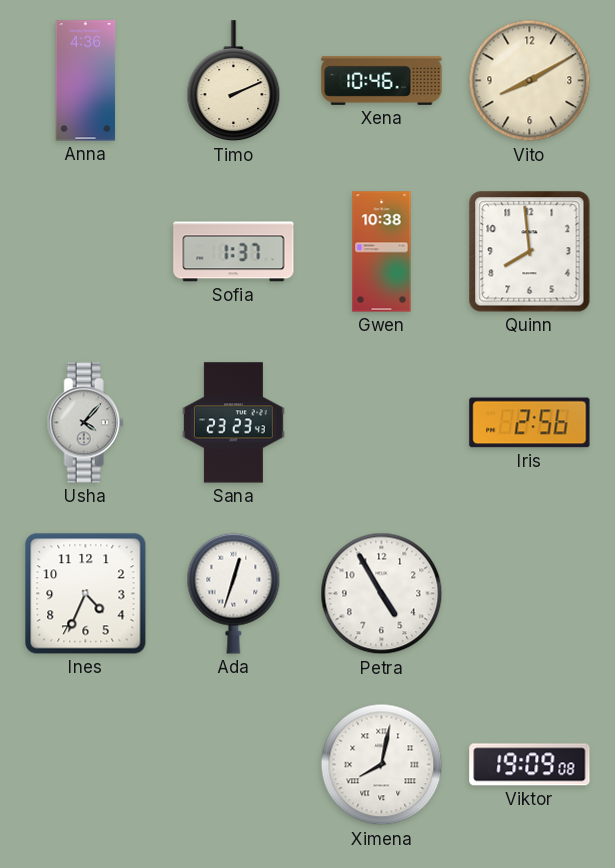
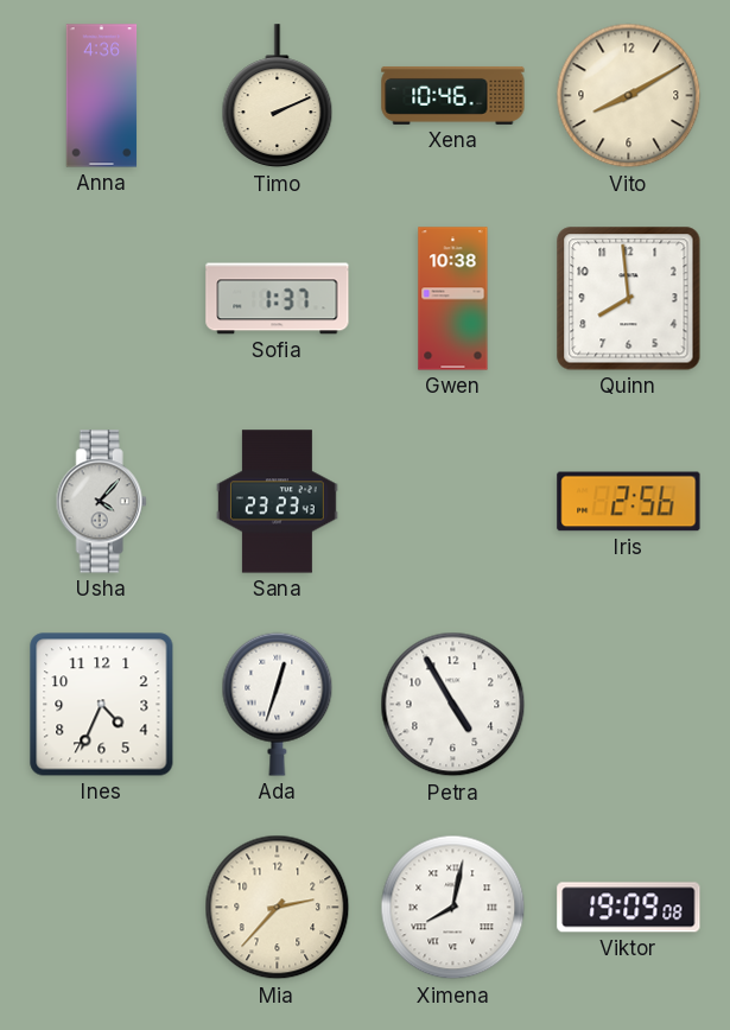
Mia: none -> 2:37 (278, 908)
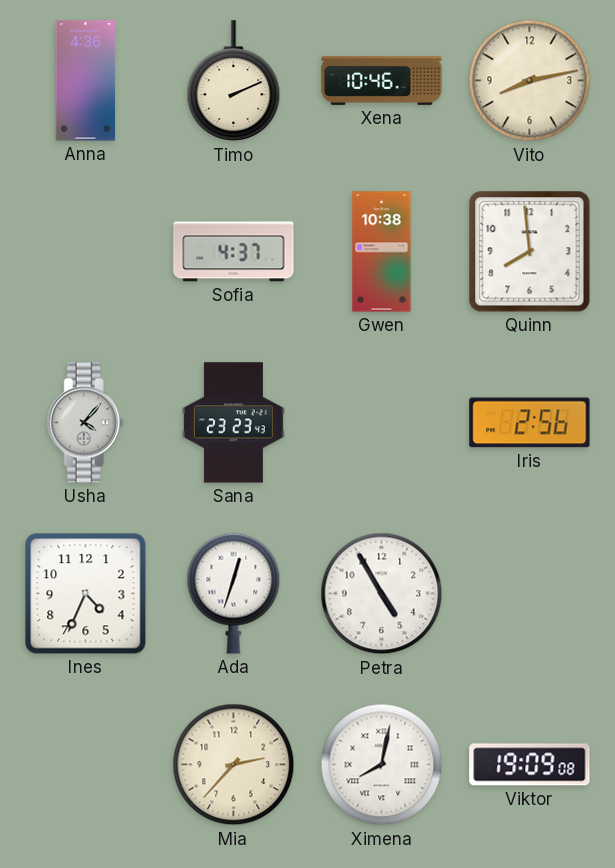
Vito: 8:10 -> 8:13 (530, 81)
Sofia: 1:37 -> 4:37 (234, 252)
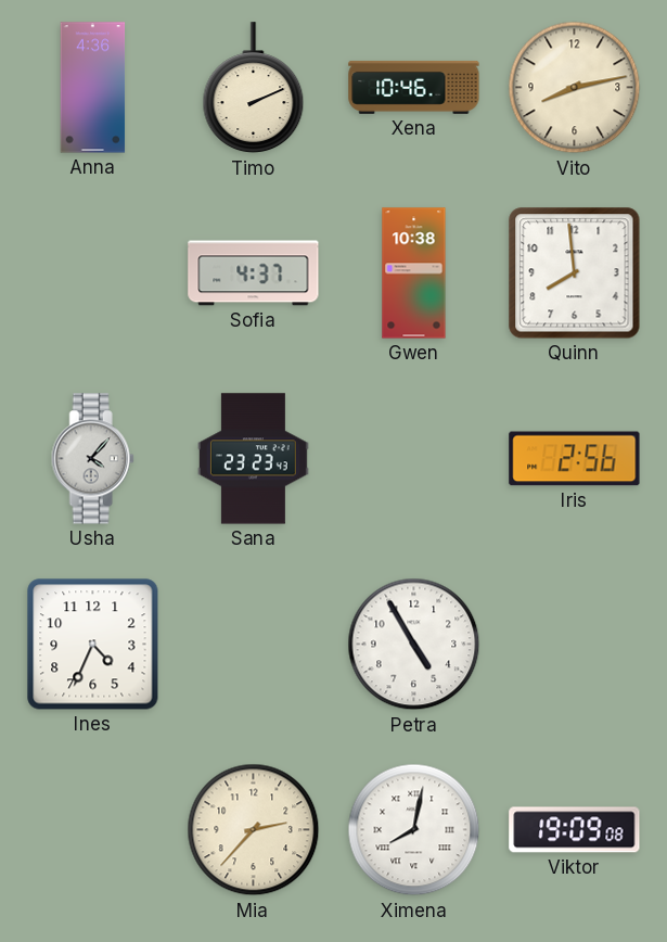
Ada: 12:33 -> none (234, 593)
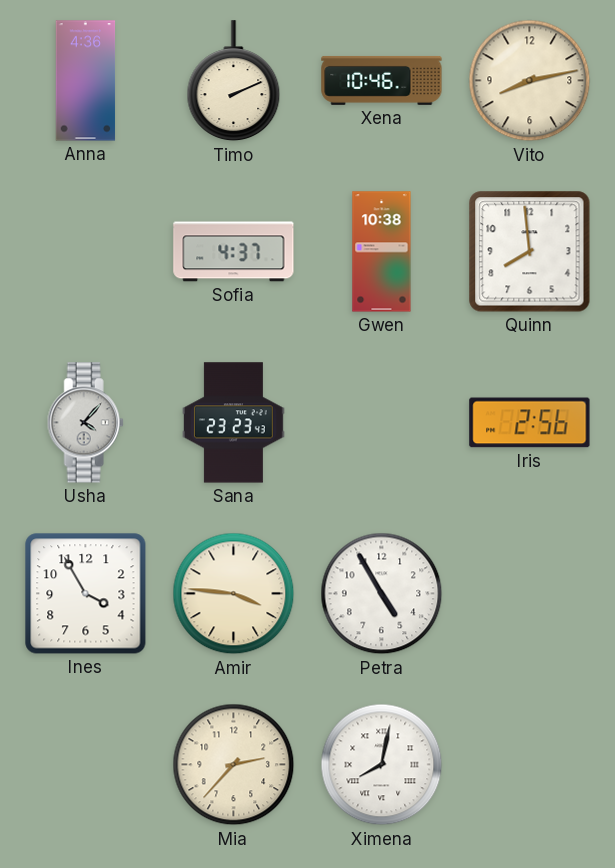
Ines: 4:34 -> 3:55 (86, 594)
Amir: none -> 3:46 (234, 594)
Viktor: 19:09 -> none (575, 830)
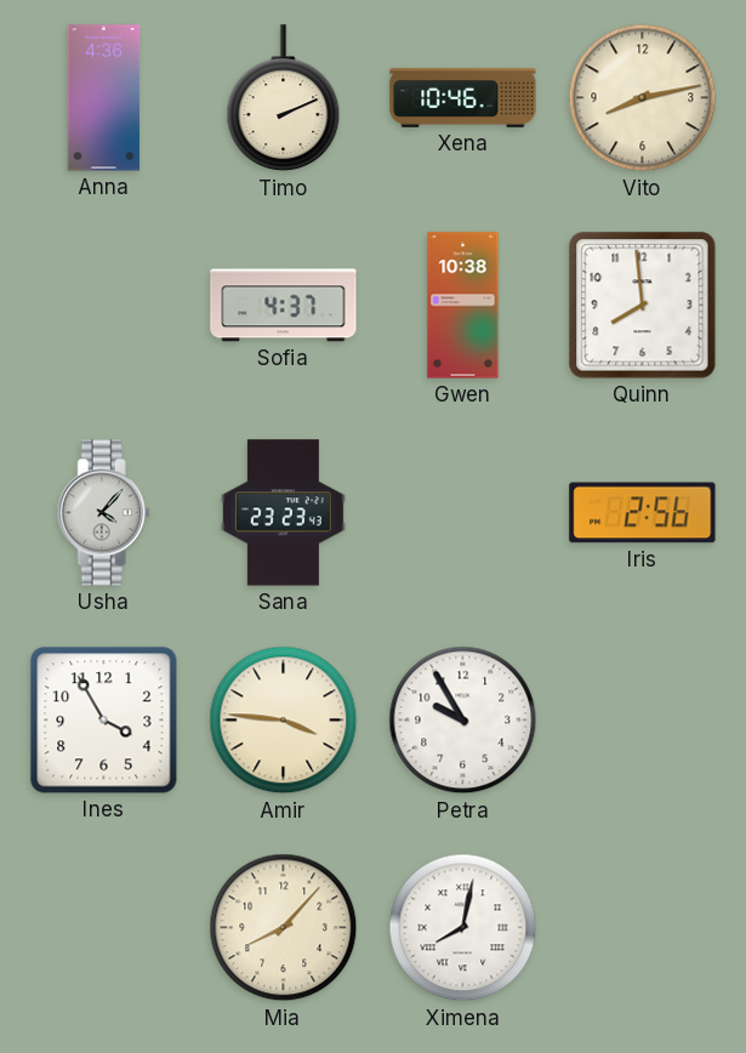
Petra: 4:55 -> 9:55 (463, 721)
Mia: 2:37 -> 8:07 (284, 928)
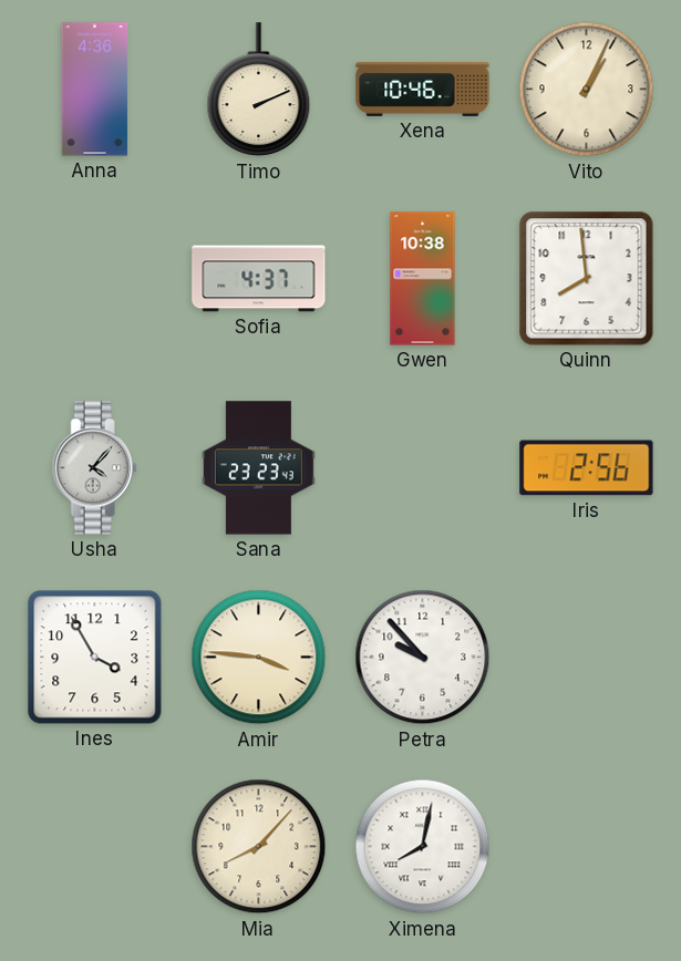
Vito: 8:13 -> 1:04 (587, 90)
Petra: 9:55 -> 9:53 (423, 658)
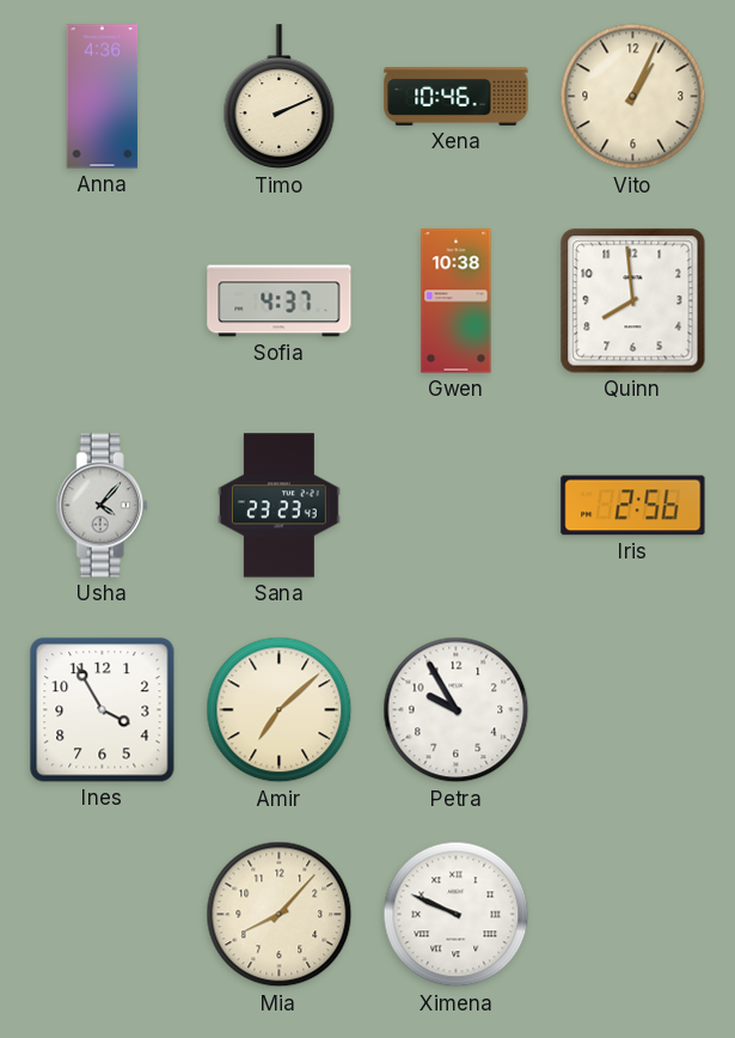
Amir: 3:46 -> 7:08 (280, 710)
Petra: 9:53 -> 9:55 (457, 710)
Ximena: 8:02 -> 9:49 (457, 915)
